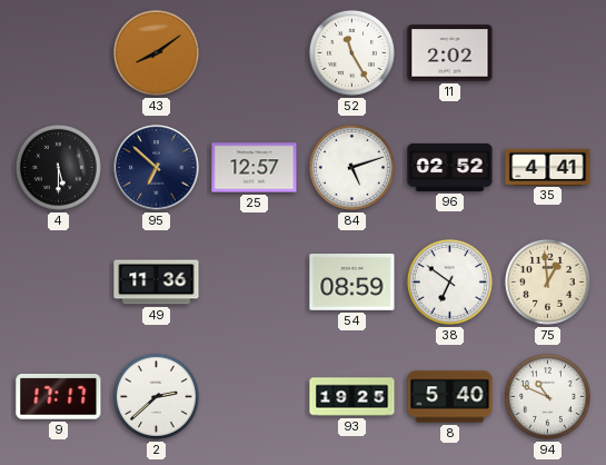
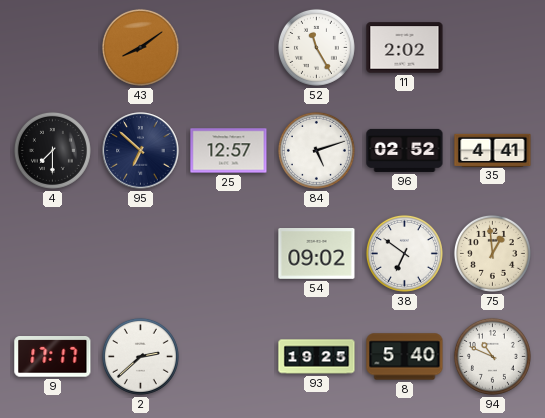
4: 5:30 -> 7:30 (52, 150)
49: 11:36 -> none (157, 283)
54: 08:59 -> 09:02 (317, 254)
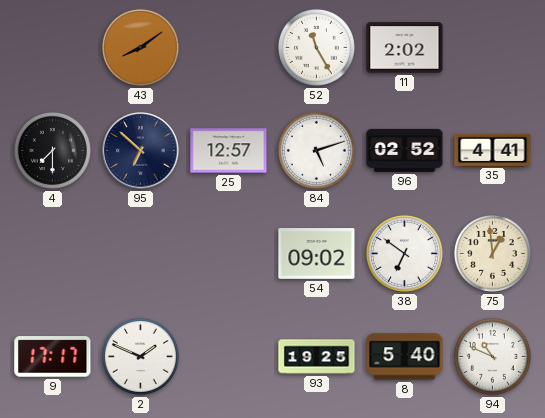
2: 2:38 -> 1:49 (140, 356)
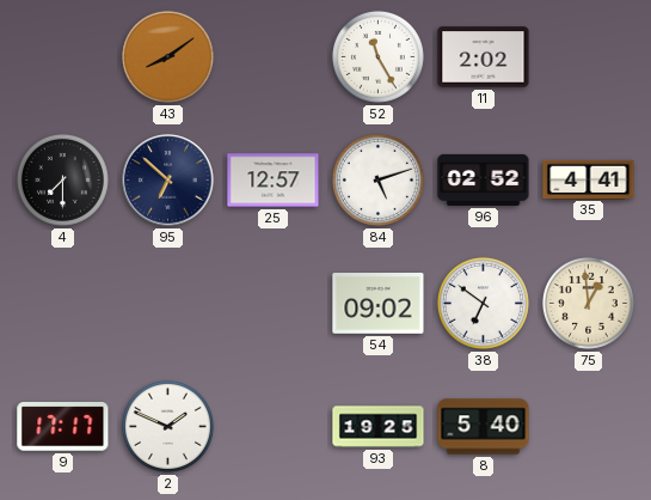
94: 10:49 -> none (492, 356)
